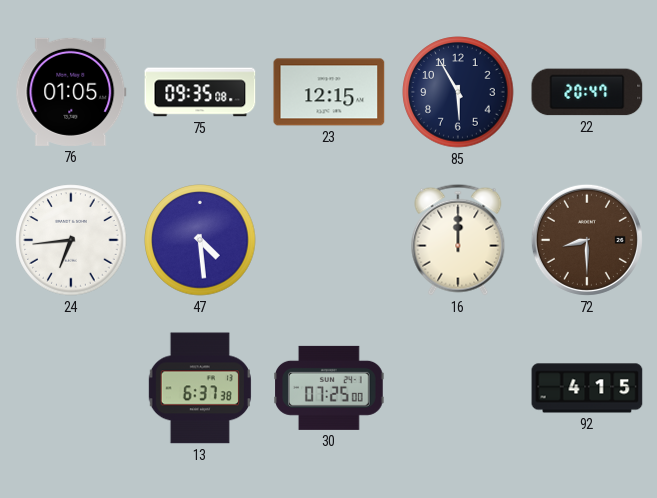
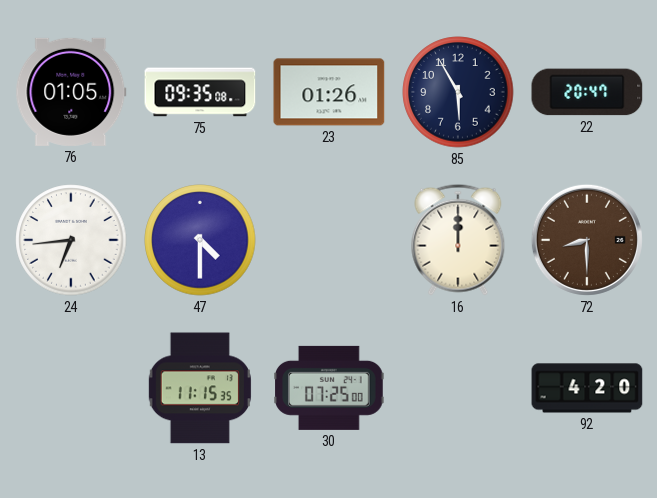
23: 12:15 -> 01:26 (329, 92)
47: 4:29 -> 4:30 (200, 240)
13: 6:37 -> 11:15 (200, 388)
92: 4:15 -> 4:20 (587, 388)
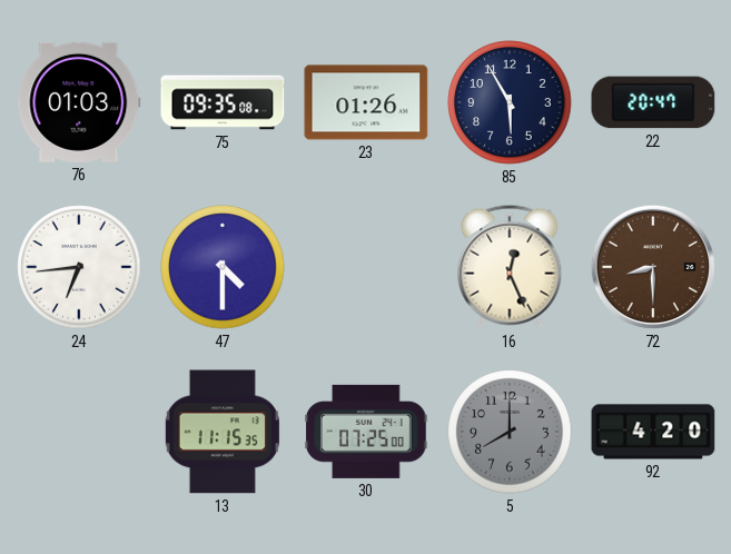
76: 01:05 -> 01:03 (79, 102)
16: 12:00 -> 12:26 (510, 267)
5: none -> 8:00 (510, 432)
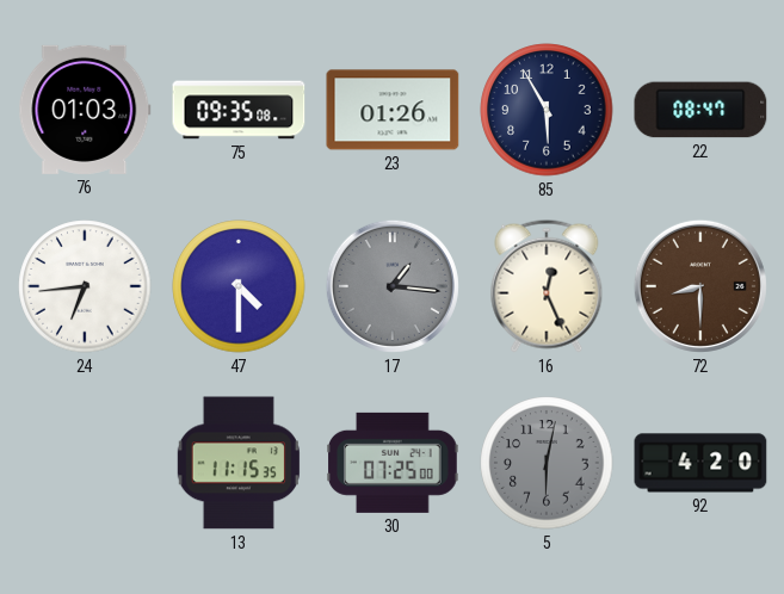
22: 20:47 -> 08:47 (700, 110)
17: none -> 1:16 (393, 286)
5: 8:00 -> 6:02 (547, 463)
